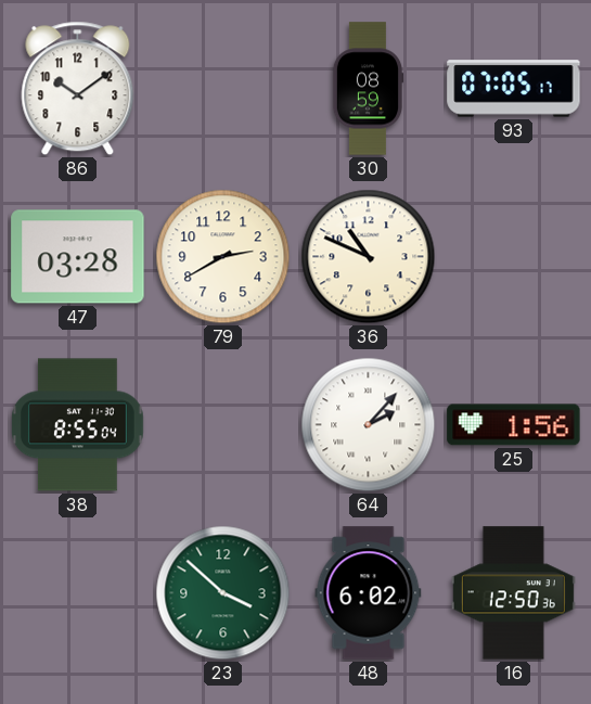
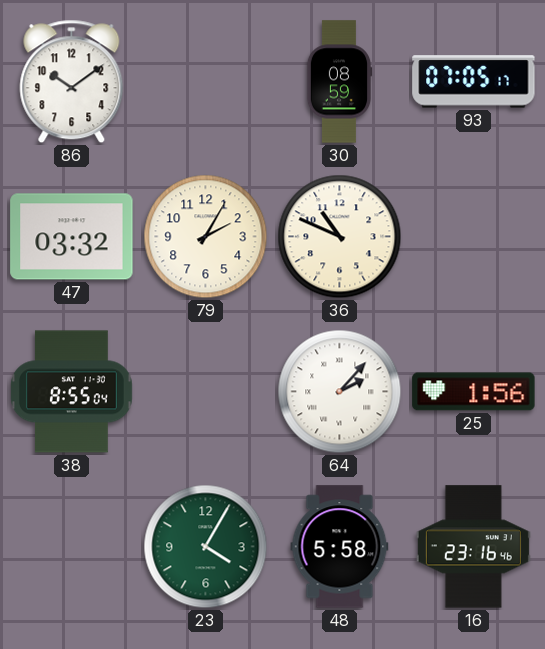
47: 03:28 -> 03:32 (72, 237)
79: 2:40 -> 2:05 (206, 237)
23: 3:52 -> 4:05 (206, 547)
48: 6:02 -> 5:58 (340, 547)
16: 12:50 -> 23:16 (473, 547)
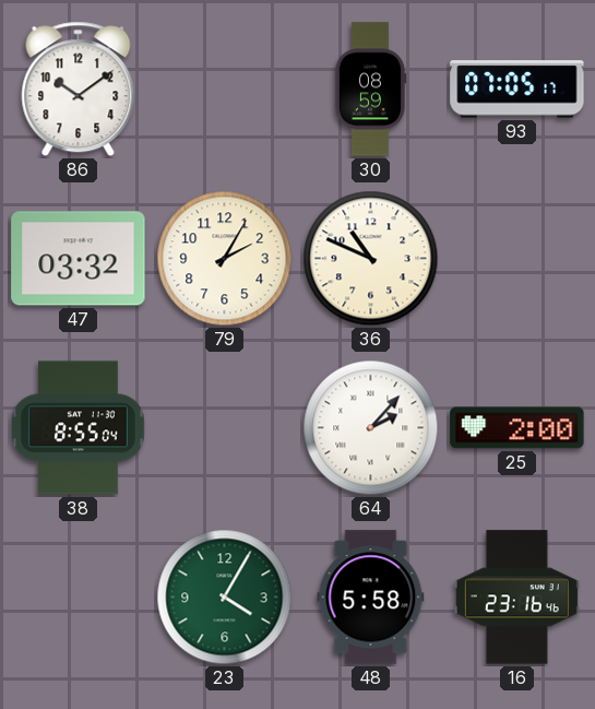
25: 1:56 -> 2:00 (517, 428)
